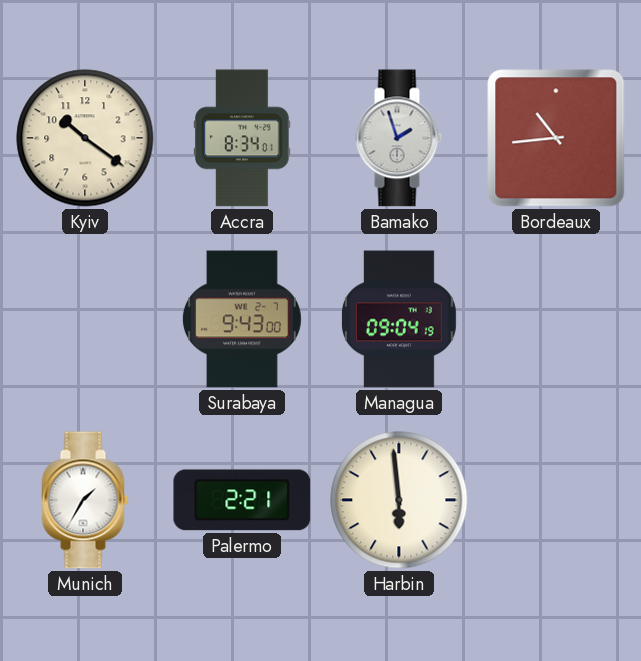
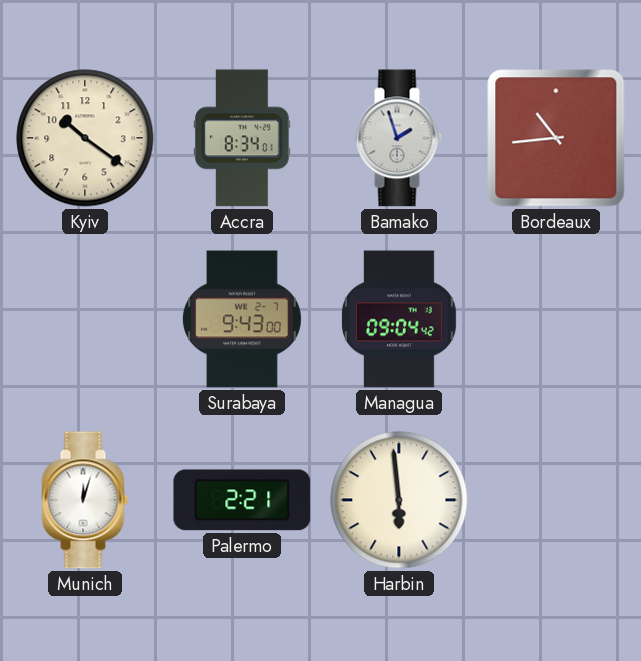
Managua: 09:04:19 -> 09:04:42 (400, 319)
Munich: 1:35 -> 12:03 (85, 500)
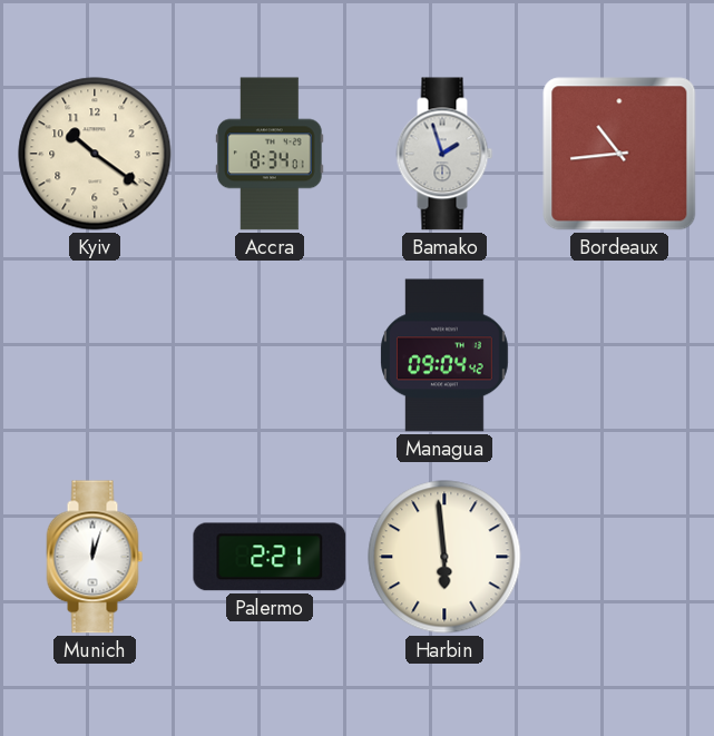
Surabaya: 9:43 -> none (242, 319)
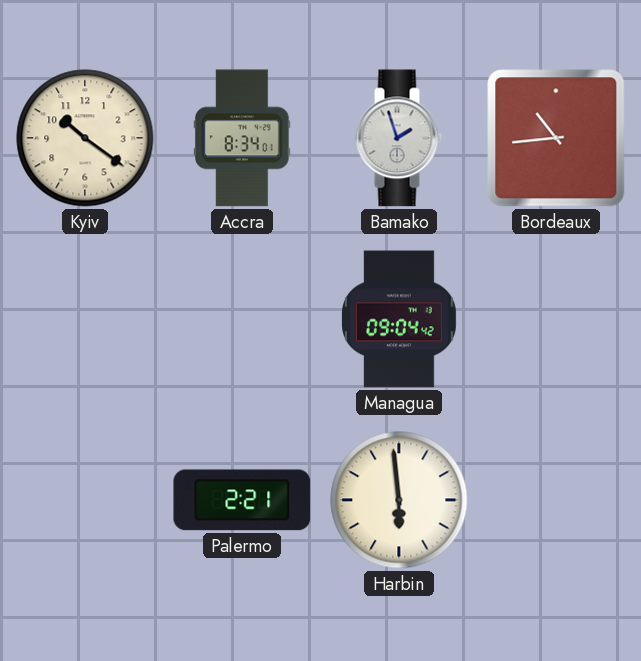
Munich: 12:03 -> none (95, 557)
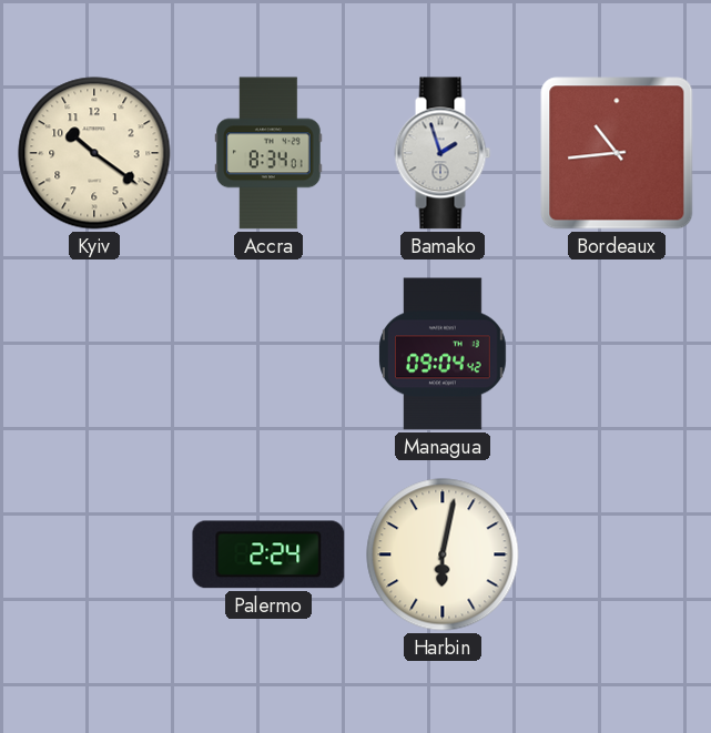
Palermo: 2:21 -> 2:24 (268, 554)
Harbin: 5:59 -> 6:02 (443, 554)
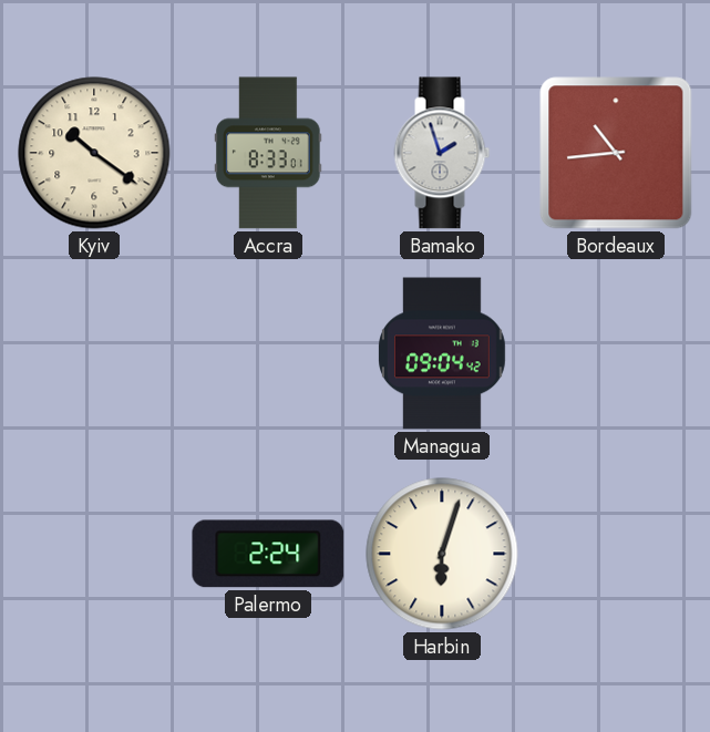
Accra: 8:34 -> 8:33 (268, 153)
Harbin: 6:02 -> 6:03 (442, 554)
